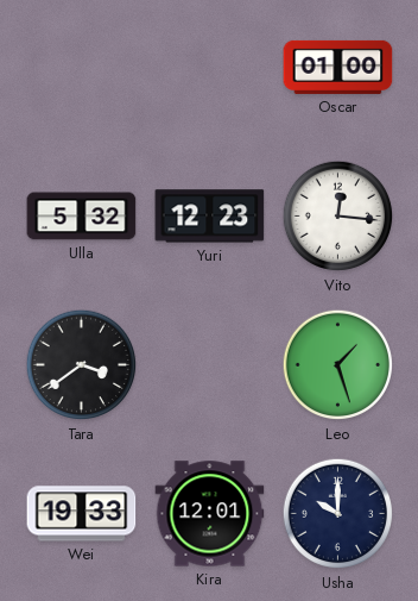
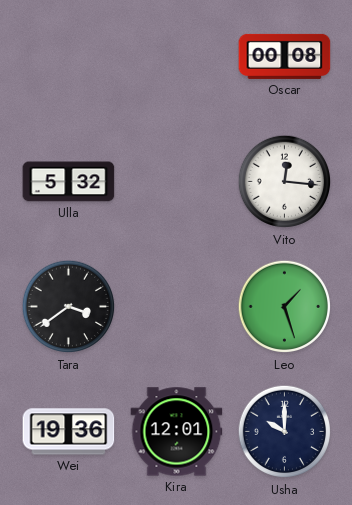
Oscar: 01:00 -> 00:08 (285, 56)
Yuri: 12:23 -> none (210, 217)
Wei: 19:33 -> 19:36 (69, 432)
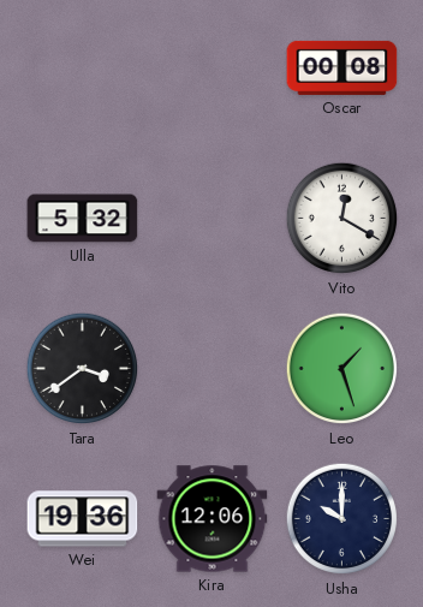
Vito: 12:16 -> 12:20 (342, 219)
Kira: 12:01 -> 12:06 (213, 519)
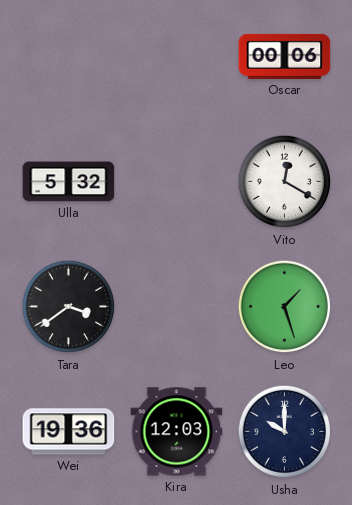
Oscar: 00:08 -> 00:06 (285, 56)
Kira: 12:06 -> 12:03 (177, 432)
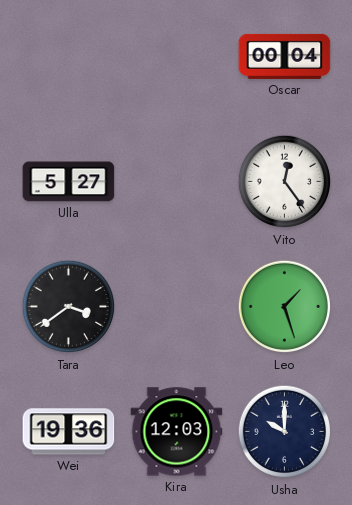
Oscar: 00:06 -> 00:04 (285, 56)
Ulla: 5:32 -> 5:27 (69, 182)
Vito: 12:20 -> 12:24 (285, 182)
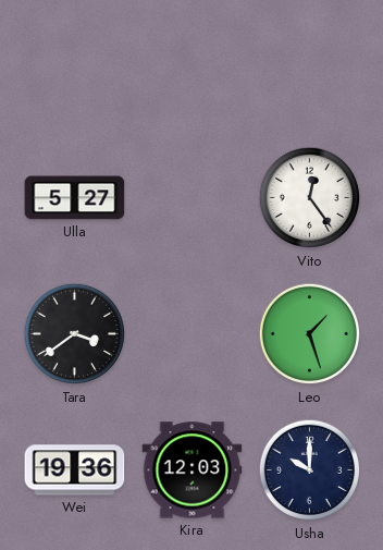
Oscar: 00:04 -> none (285, 56)
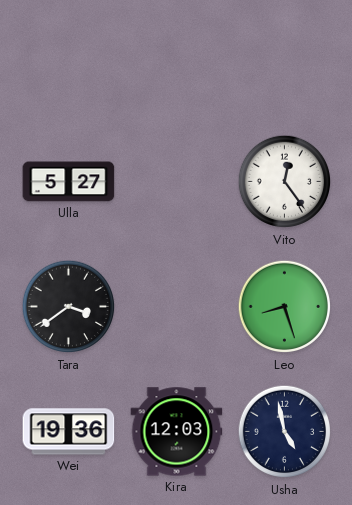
Leo: 1:27 -> 8:27 (285, 307)
Usha: 10:00 -> 4:58 (285, 432)
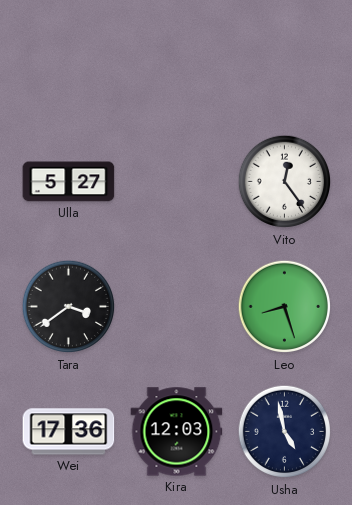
Wei: 19:36 -> 17:36 (69, 432)
